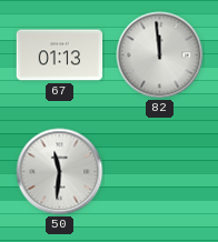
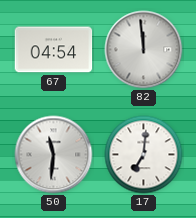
67: 01:13 -> 04:54 (54, 50)
17: none -> 7:01 (144, 155)
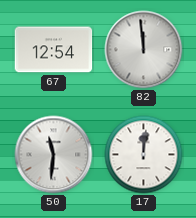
67: 04:54 -> 12:54 (54, 50)
17: 7:01 -> 12:01 (144, 155)
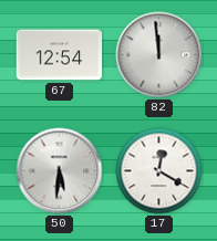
50: 11:31 -> 5:31 (60, 171)
17: 12:01 -> 12:20 (159, 171)
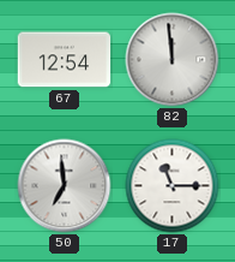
50: 5:31 -> 6:59 (65, 186)
17: 12:20 -> 11:15 (173, 186)
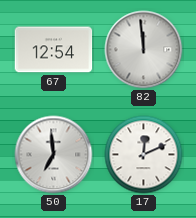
17: 11:15 -> 12:11 (144, 155)
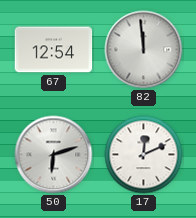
50: 6:59 -> 6:12 (54, 155)
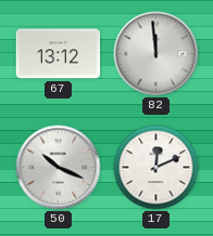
67: 12:54 -> 13:12 (59, 54)
50: 6:12 -> 10:19 (59, 168)
